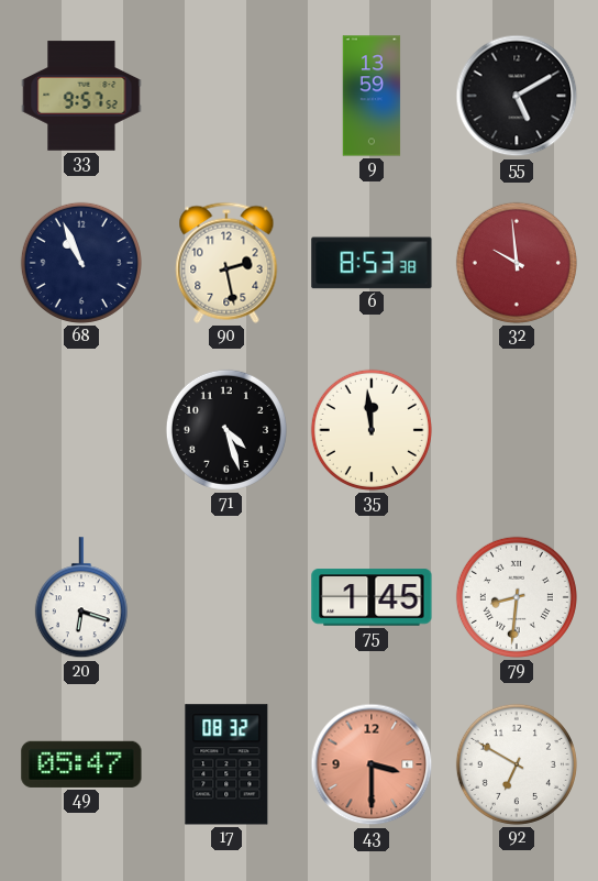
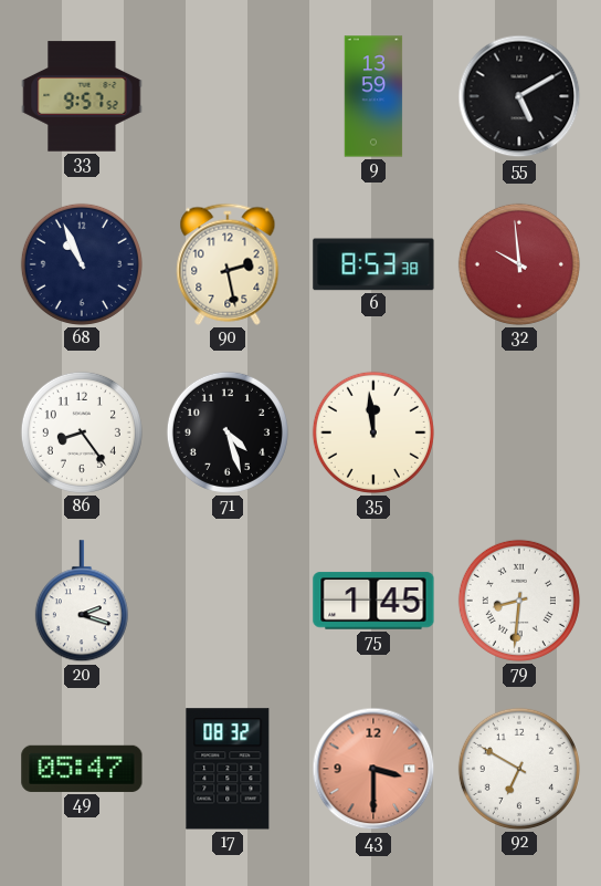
86: none -> 8:24 (82, 432)
20: 6:18 -> 2:18 (82, 602)
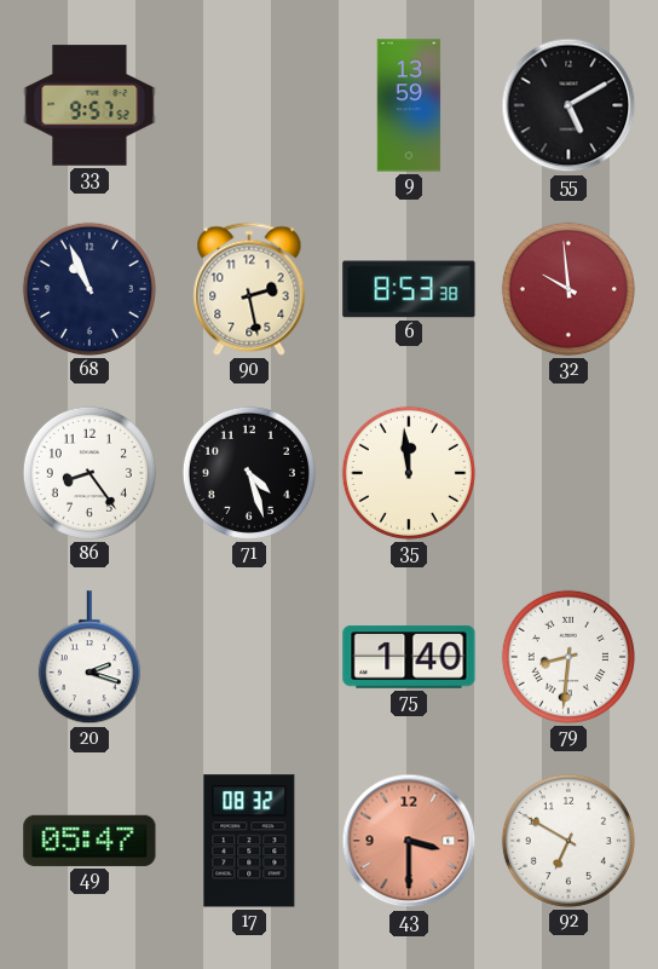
75: 1:45 -> 1:40 (409, 657)
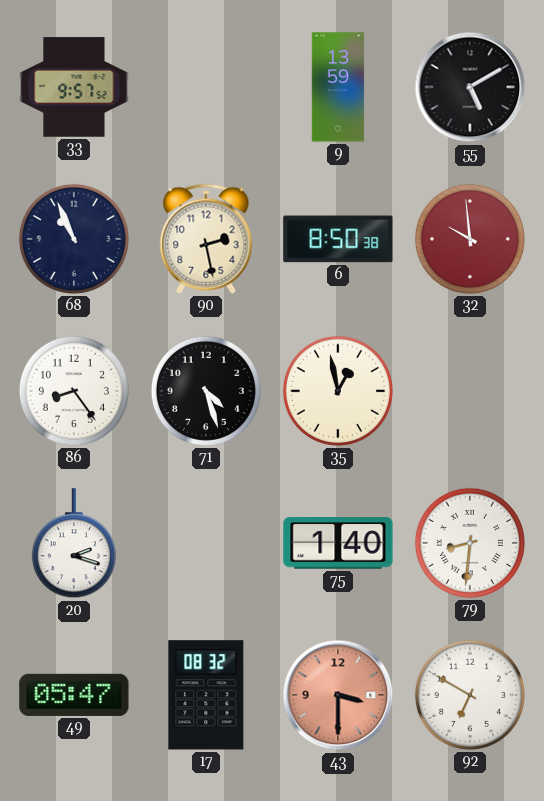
6: 8:53 -> 8:50 (338, 239)
35: 11:59 -> 12:58 (338, 391)
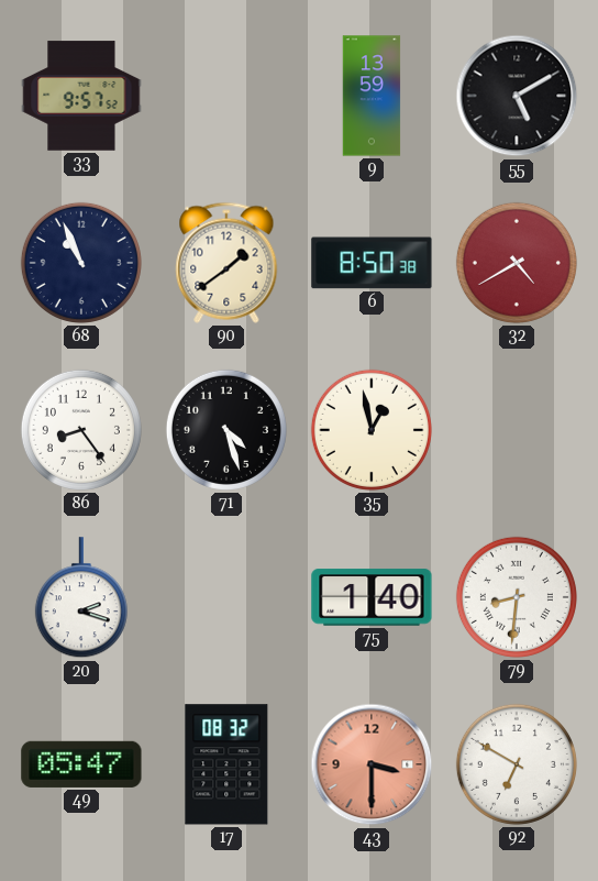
90: 2:28 -> 1:39 (226, 263)
32: 9:59 -> 4:40 (517, 263)
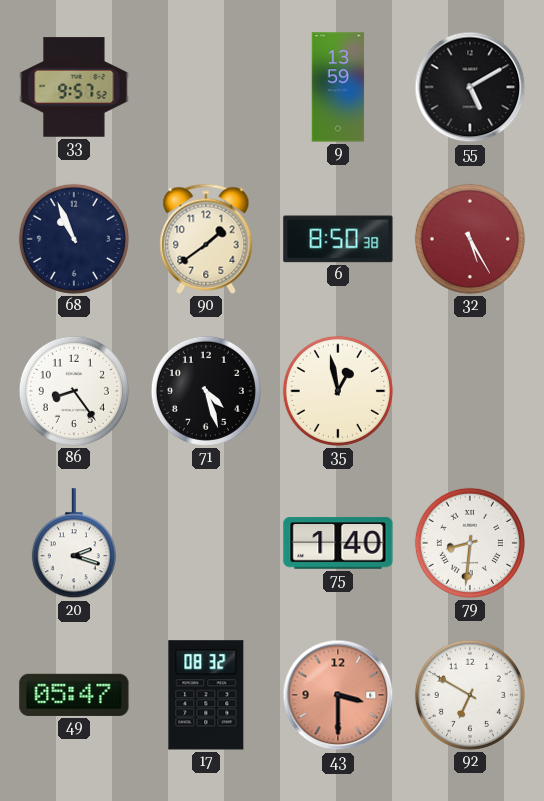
32: 4:40 -> 5:25 (470, 239)
